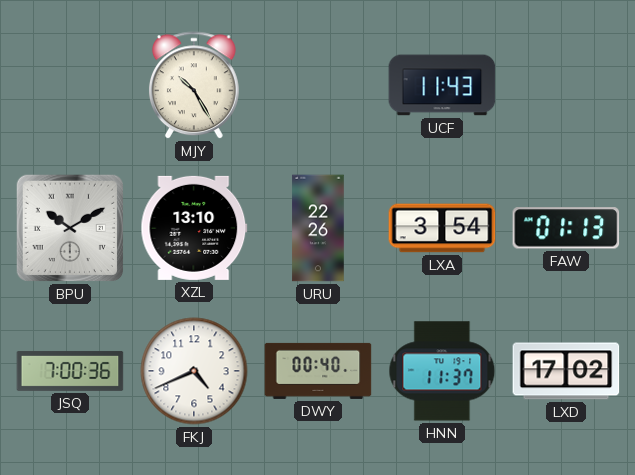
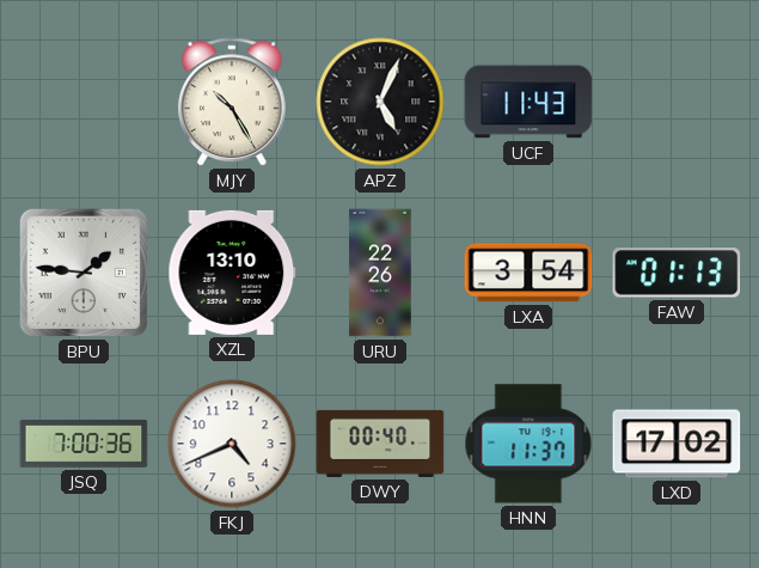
APZ: none -> 5:04 (380, 102)
BPU: 10:10 -> 1:46 (84, 273)
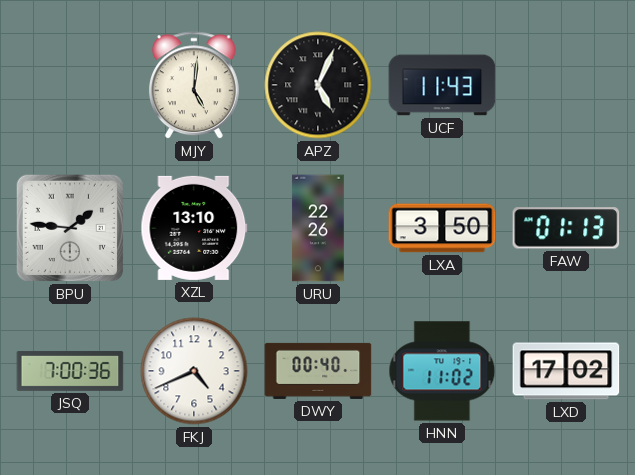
MJY: 10:25 -> 5:01 (194, 86)
LXA: 3:54 -> 3:50 (442, 228)
HNN: 11:37 -> 11:02 (442, 371)
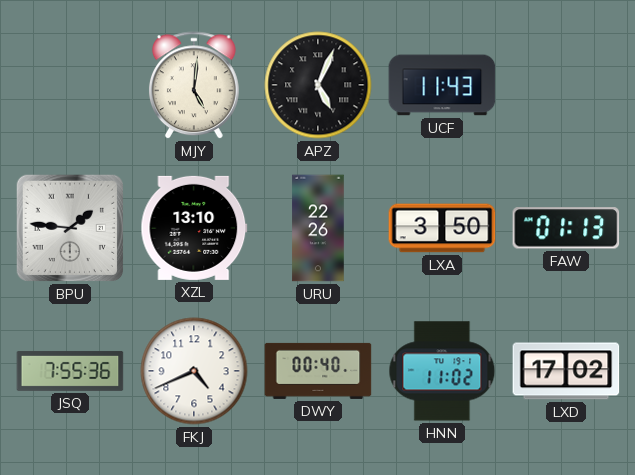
JSQ: 7:00 -> 7:55 (70, 371)
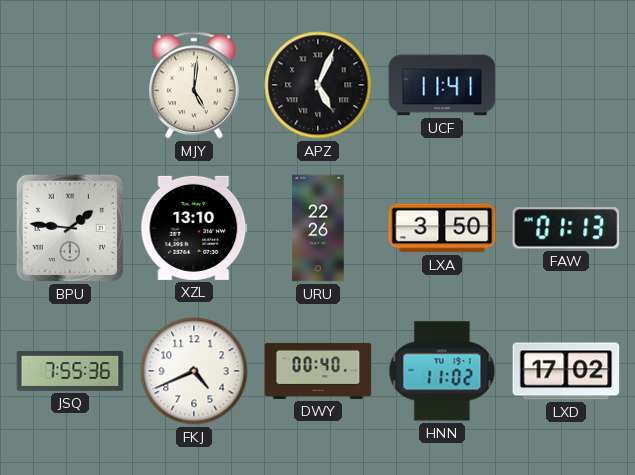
UCF: 11:43 -> 11:41 (442, 85)
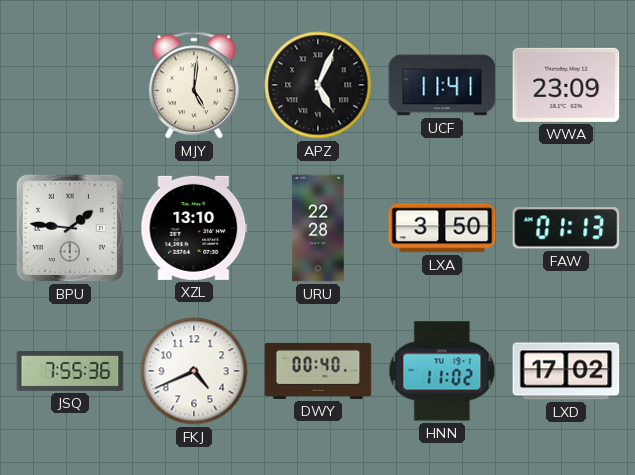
WWA: none -> 23:09 (566, 85)
URU: 22:26 -> 22:28 (318, 228)
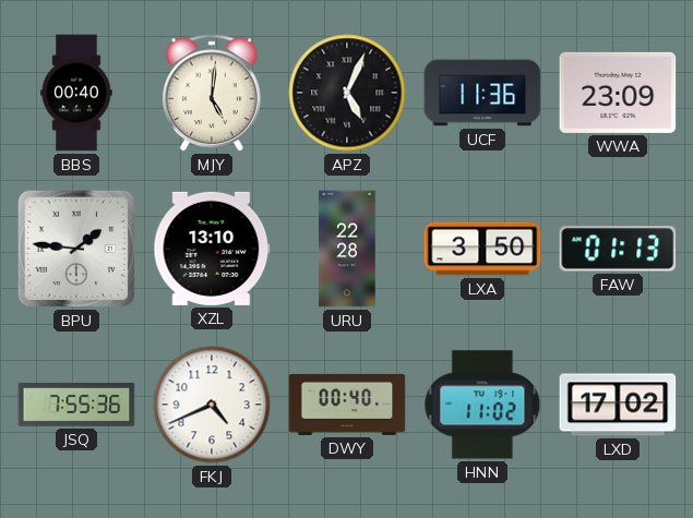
BBS: none -> 00:40 (76, 93)
UCF: 11:41 -> 11:36 (482, 93)
